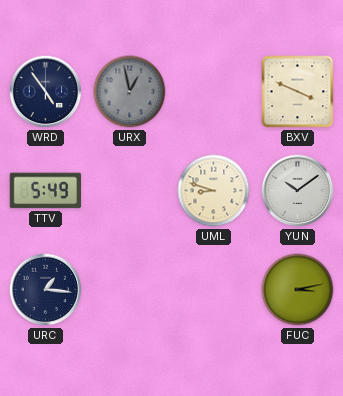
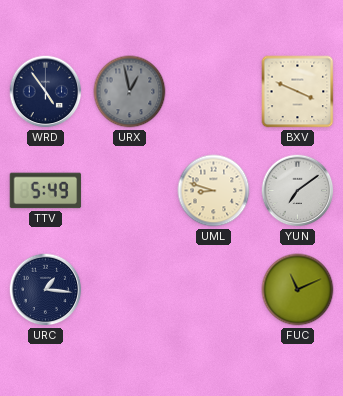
YUN: 10:09 -> 7:09 (298, 191)
FUC: 3:13 -> 11:11 (298, 290)
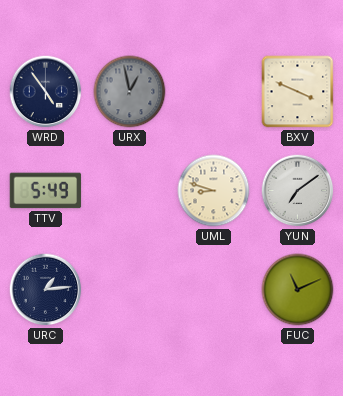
URC: 1:16 -> 1:14 (46, 290)
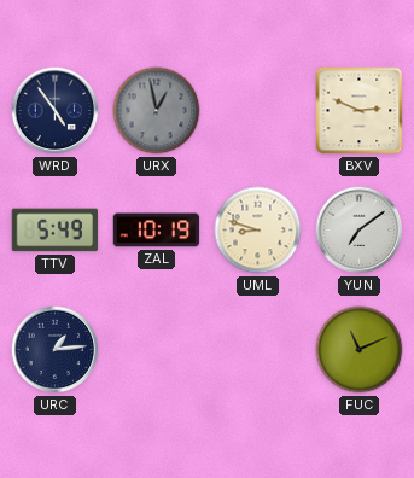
BXV: 3:49 -> 2:49 (360, 111)
ZAL: none -> 10:19 (157, 231)
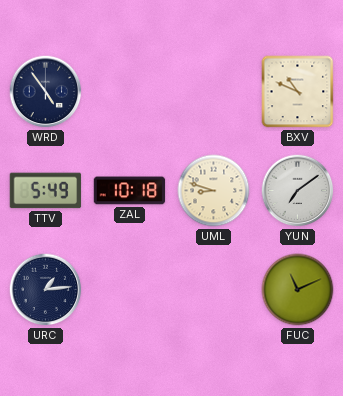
URX: 12:58 -> none (157, 111)
BXV: 2:49 -> 10:49 (298, 92)
ZAL: 10:19 -> 10:18 (130, 191)
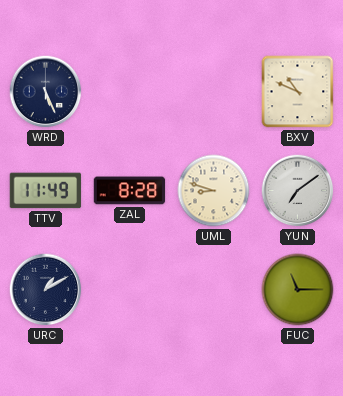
WRD: 4:54 -> 5:26 (46, 92)
TTV: 5:49 -> 11:49 (46, 191)
ZAL: 10:18 -> 8:28 (130, 191)
URC: 1:14 -> 1:10 (46, 290)
FUC: 11:11 -> 11:15 (298, 290)
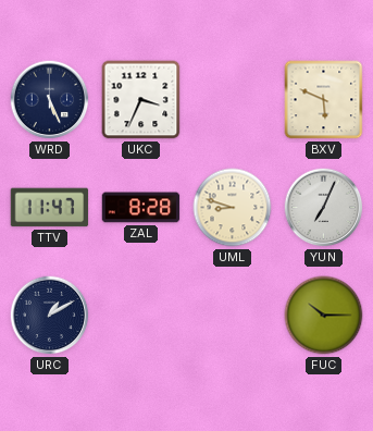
UKC: none -> 3:34 (141, 100)
BXV: 10:49 -> 5:49 (324, 100)
TTV: 11:49 -> 11:47 (50, 208)
YUN: 7:09 -> 7:04 (324, 208)
FUC: 11:15 -> 10:15 (324, 316)
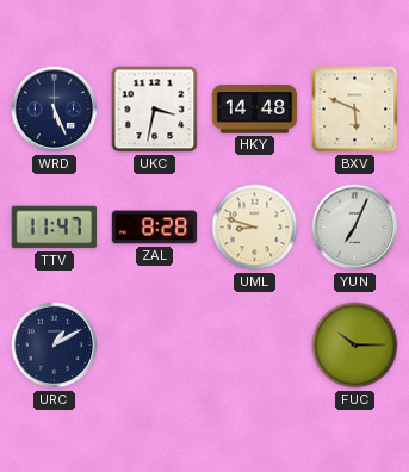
UKC: 3:34 -> 3:32 (155, 110)
HKY: none -> 14:48 (255, 110)
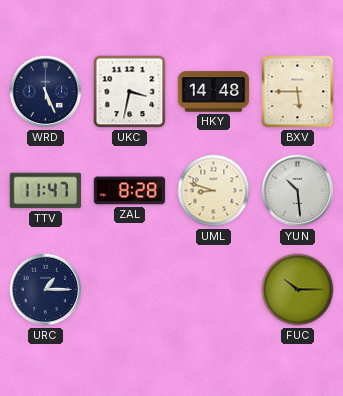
BXV: 5:49 -> 5:45 (298, 92)
YUN: 7:04 -> 10:29 (298, 191)
URC: 1:10 -> 1:15 (46, 290)
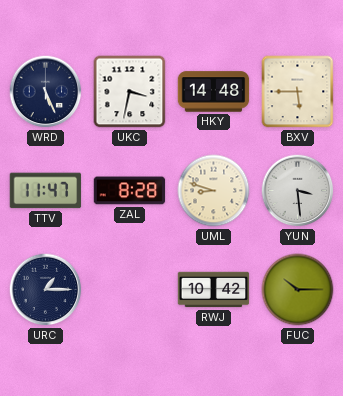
YUN: 10:29 -> 3:29 (298, 191)
RWJ: none -> 10:42 (214, 290)
